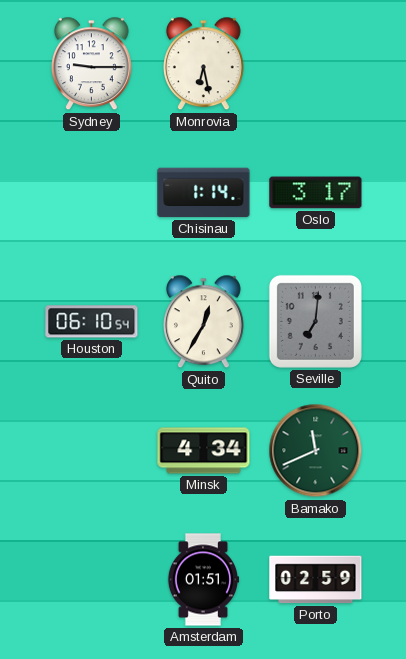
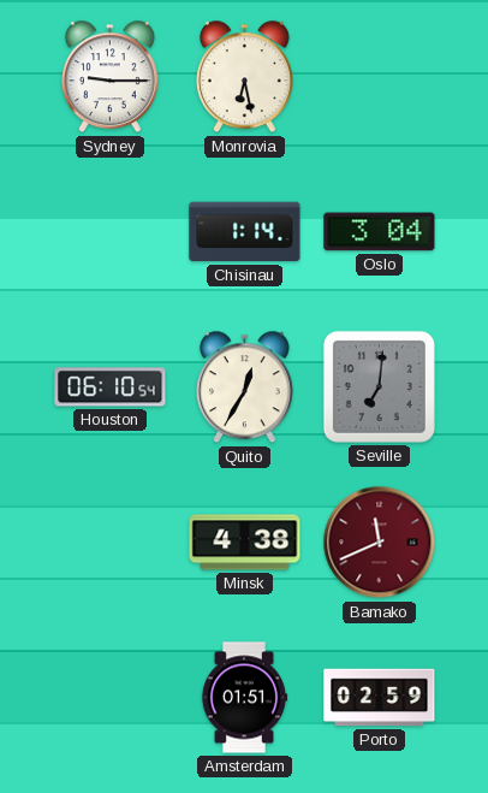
Oslo: 3:17 -> 3:04 (380, 232)
Minsk: 4:34 -> 4:38 (245, 543)
Bamako dial: green -> burgundy (380, 543)
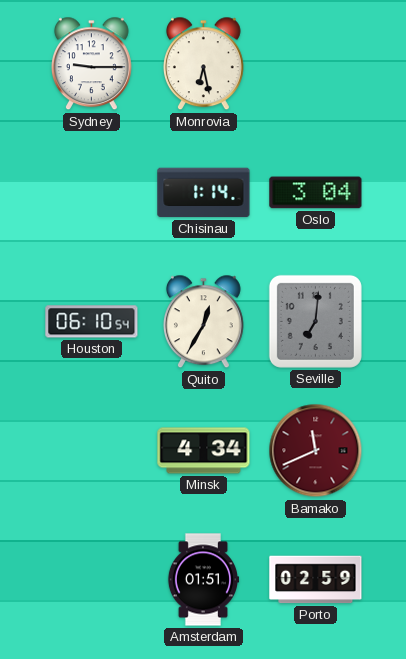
Minsk: 4:38 -> 4:34 (204, 451)
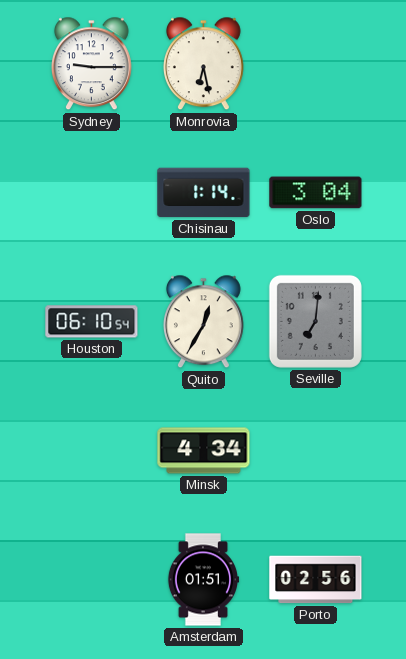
Bamako: 11:41 -> none (316, 451)
Porto: 02:59 -> 02:56 (316, 580)
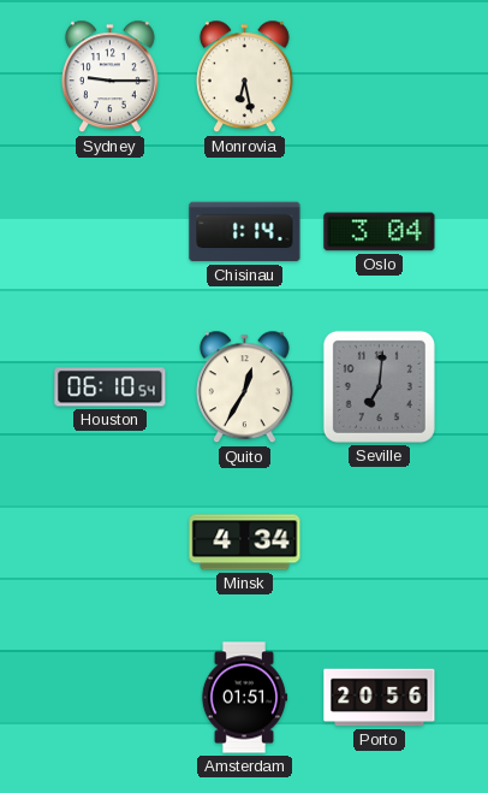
Porto: 02:56 -> 20:56 (380, 698)
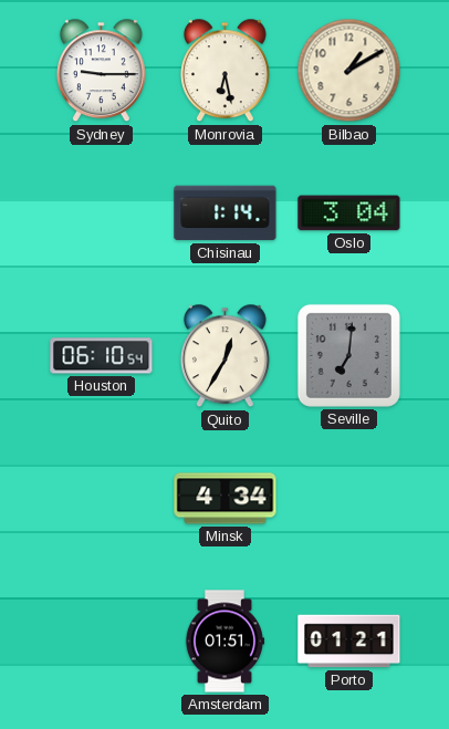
Bilbao: none -> 1:10 (349, 71)
Porto: 20:56 -> 01:21 (349, 642)
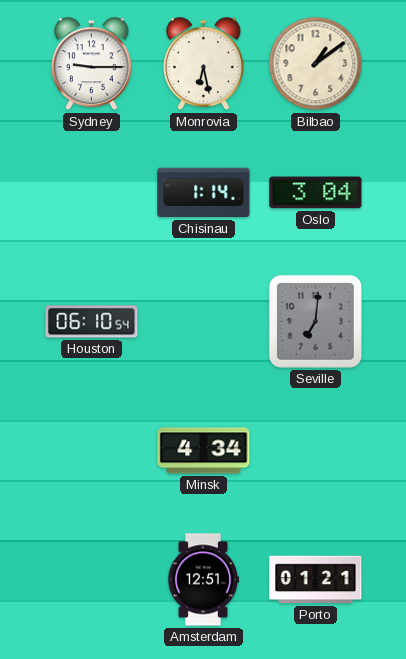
Bilbao: 1:10 -> 1:09 (316, 64)
Quito: 12:35 -> none (224, 356)
Amsterdam: 01:51 -> 12:51 (203, 580)
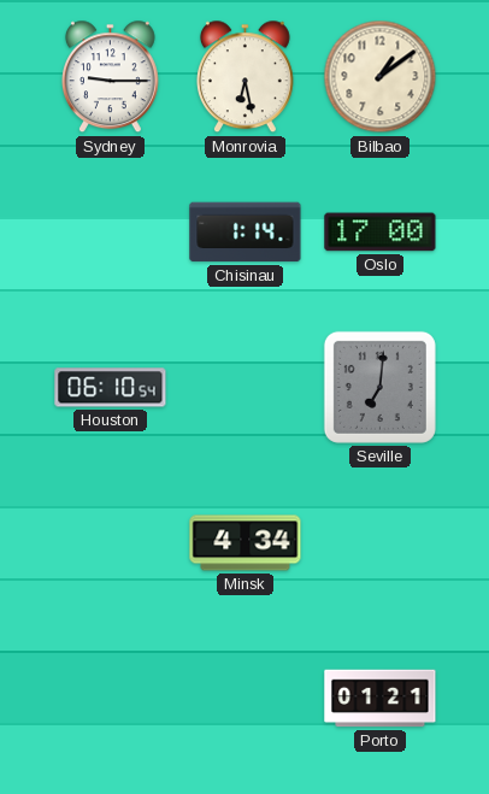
Oslo: 3:04 -> 17:00 (381, 233)
Amsterdam: 12:51 -> none (203, 580)
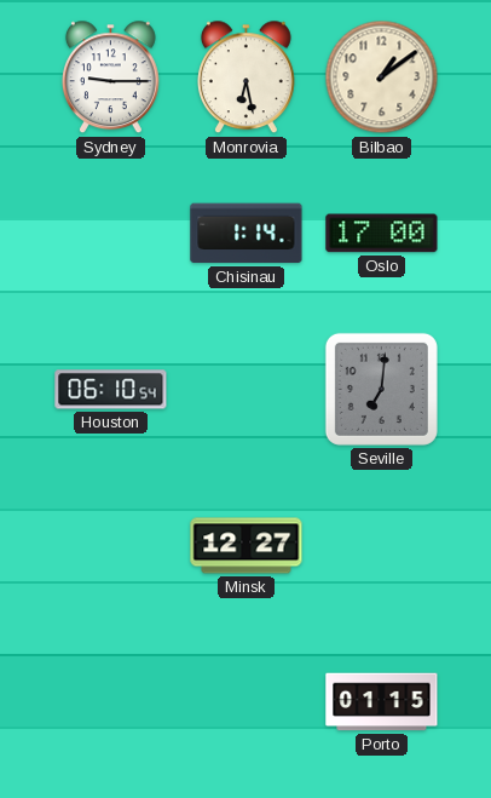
Minsk: 4:34 -> 12:27 (247, 546)
Porto: 01:21 -> 01:15 (382, 702)
